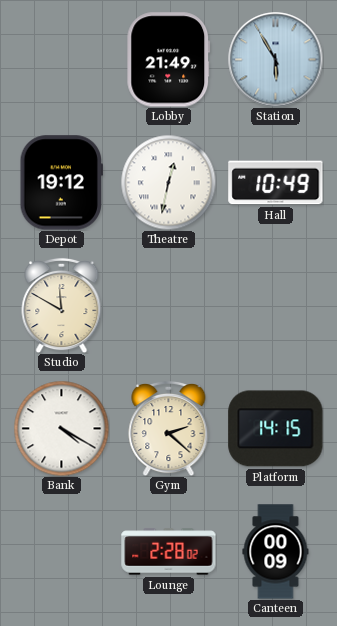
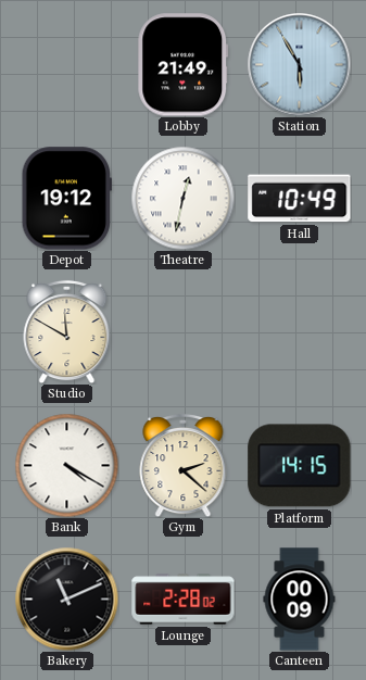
Bakery: none -> 11:11 (66, 599)
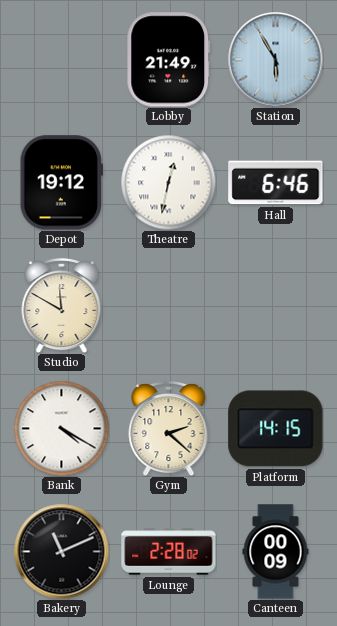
Hall: 10:49 -> 6:46 (276, 183)
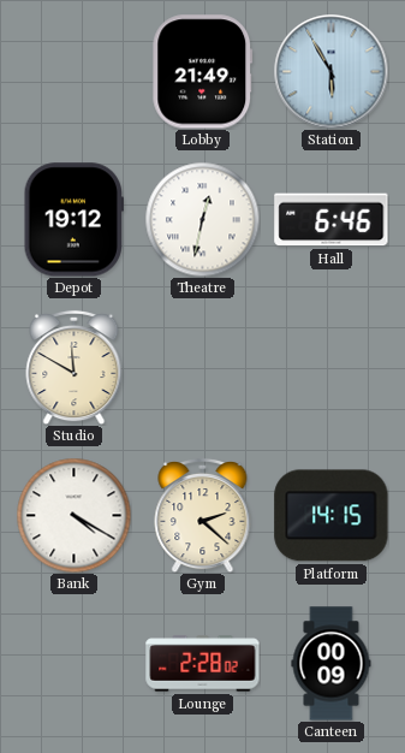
Bakery: 11:11 -> none (61, 551)
